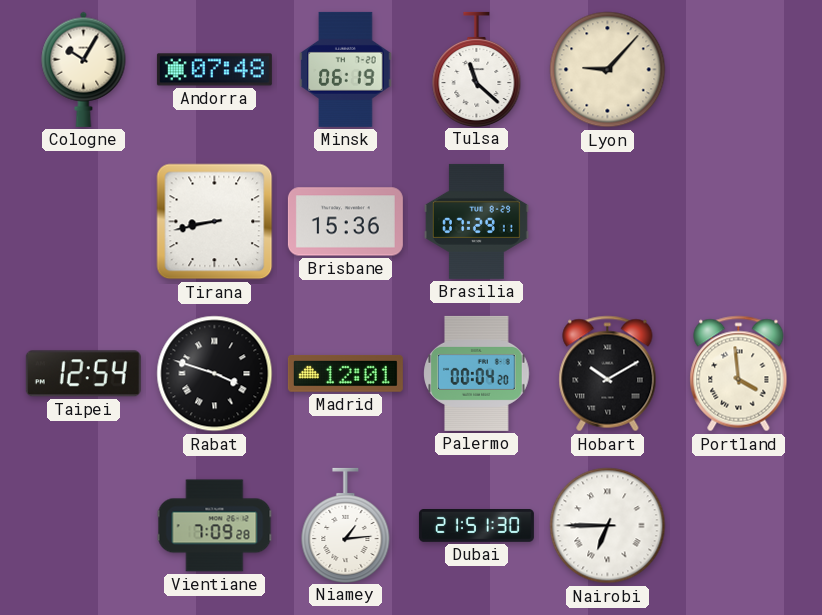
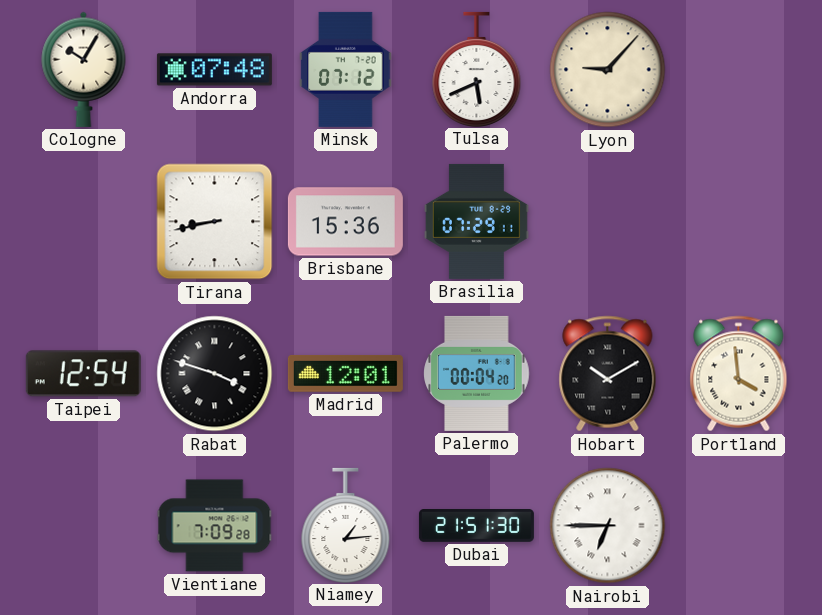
Minsk: 06:19 -> 07:12 (346, 69)
Tulsa: 11:22 -> 5:41 (477, 69)
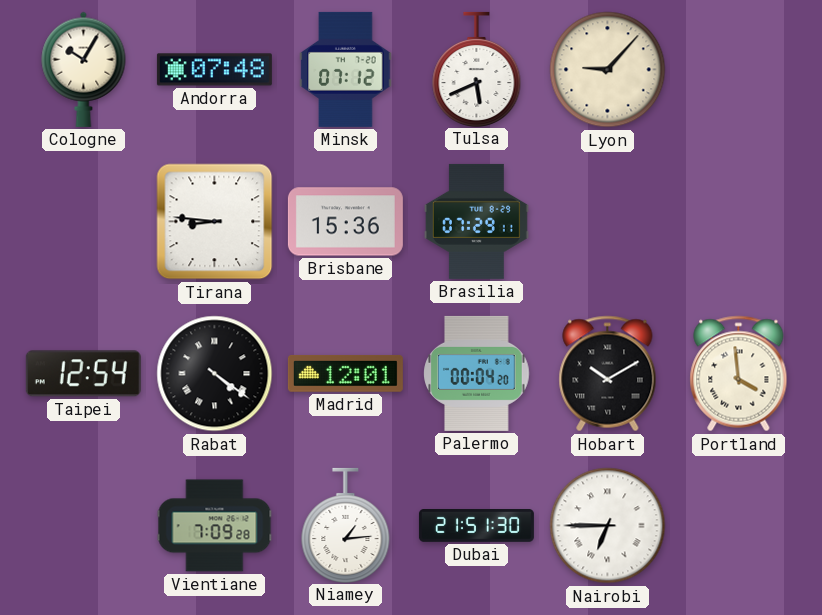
Tirana: 8:43 -> 8:46 (215, 222)
Rabat: 3:48 -> 4:21 (215, 374)
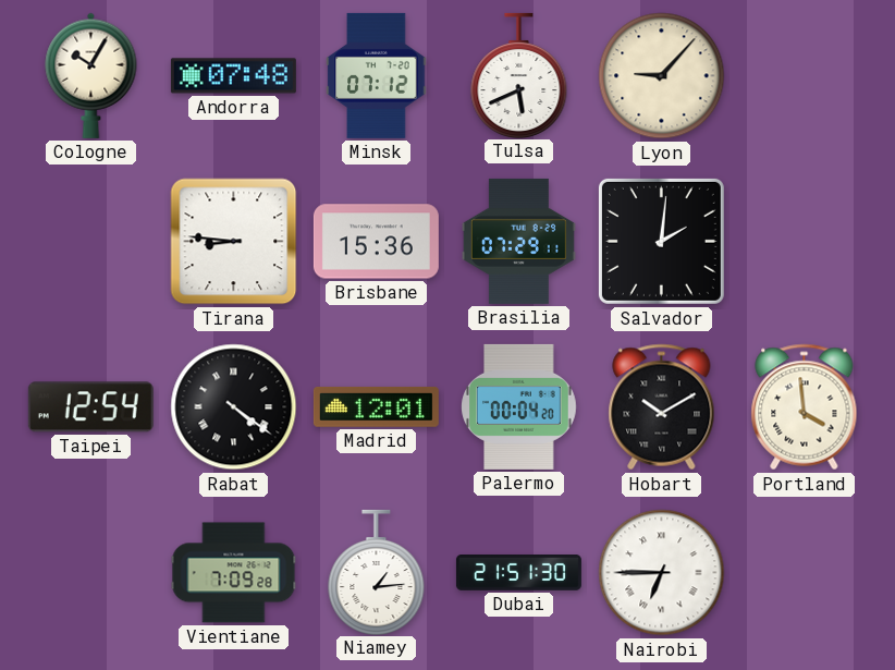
Salvador: none -> 2:01 (661, 241)
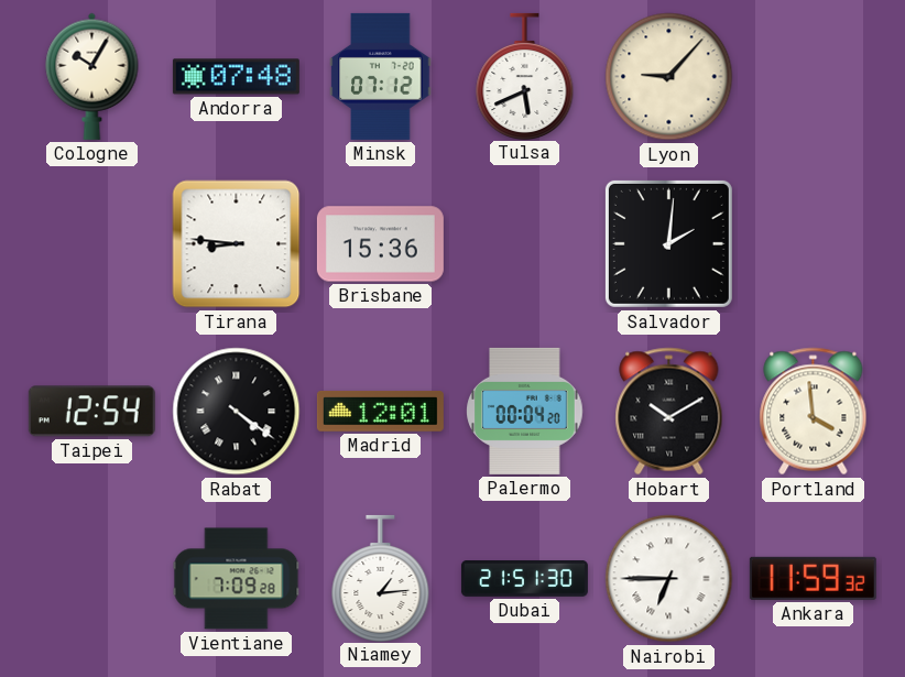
Brasilia: 07:29 -> none (518, 241)
Ankara: none -> 11:59 (813, 578)
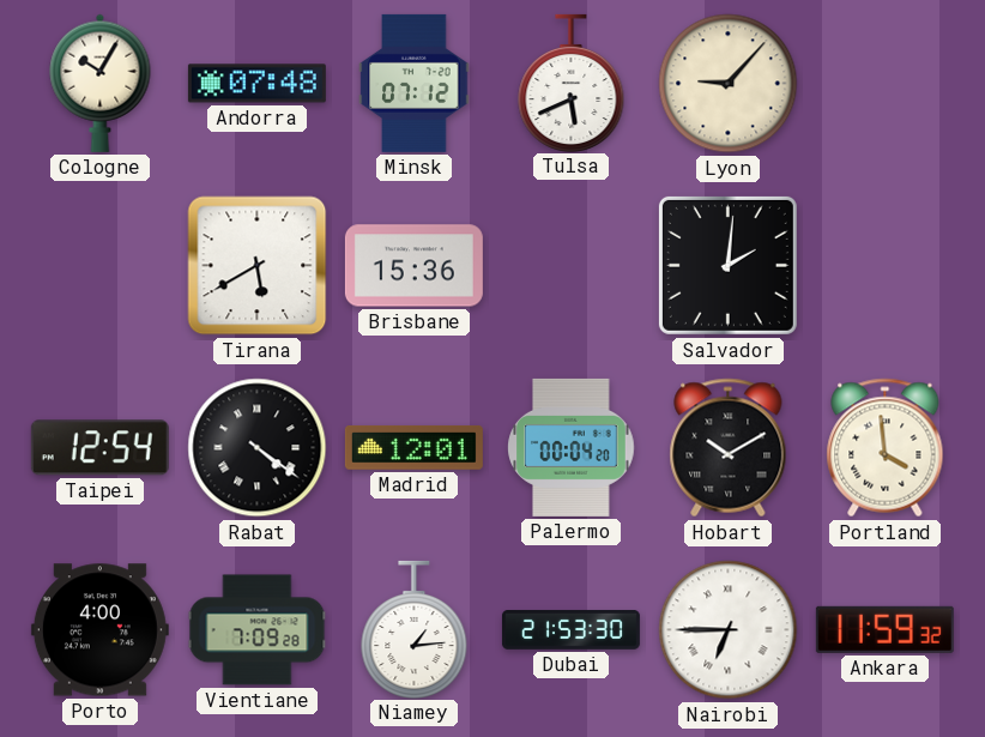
Tirana: 8:46 -> 5:40 (258, 266)
Porto: none -> 4:00 (99, 630)
Dubai: 21:51 -> 21:53 (570, 630)
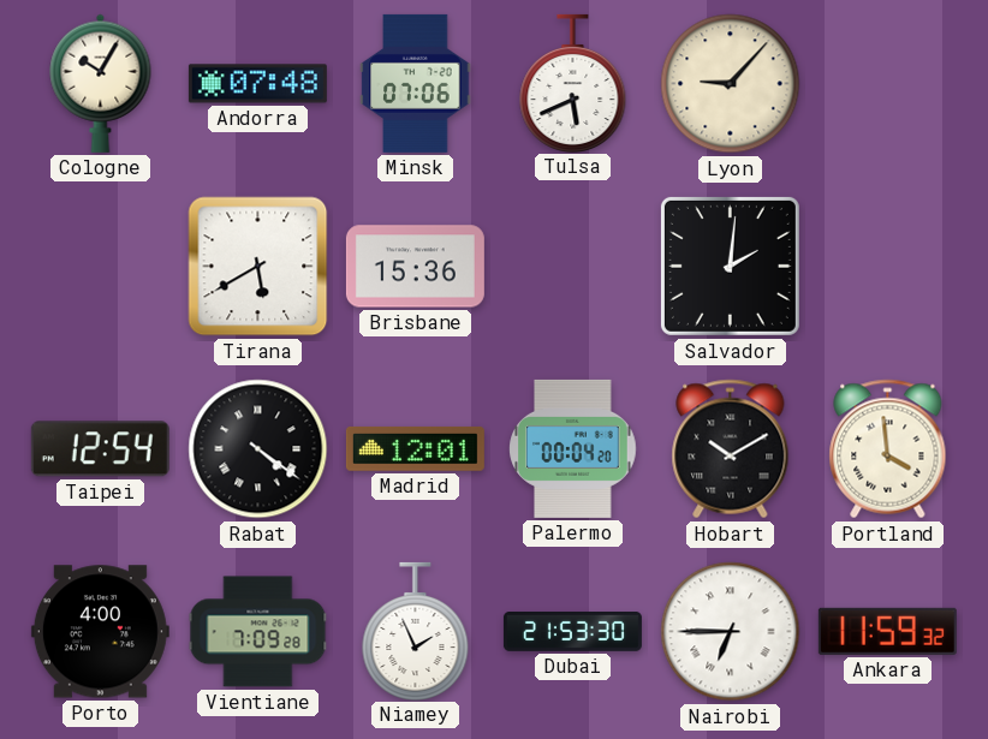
Minsk: 07:12 -> 07:06 (416, 83)
Niamey: 1:14 -> 1:56 (416, 631)
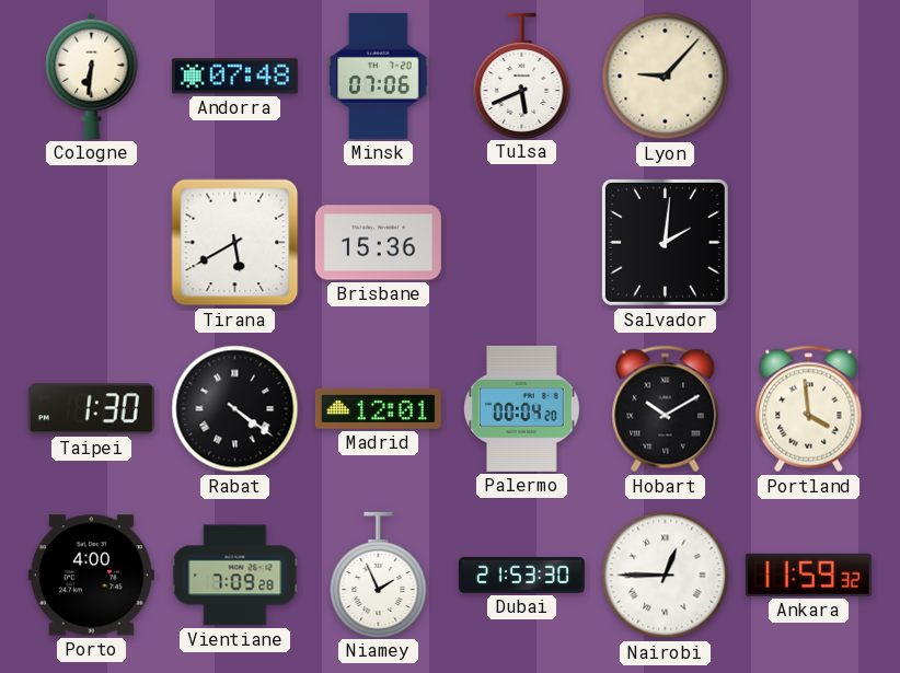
Cologne: 10:05 -> 6:31 (92, 76)
Taipei: 12:54 -> 1:30 (91, 409)
Nairobi: 6:45 -> 12:45 (666, 576)
